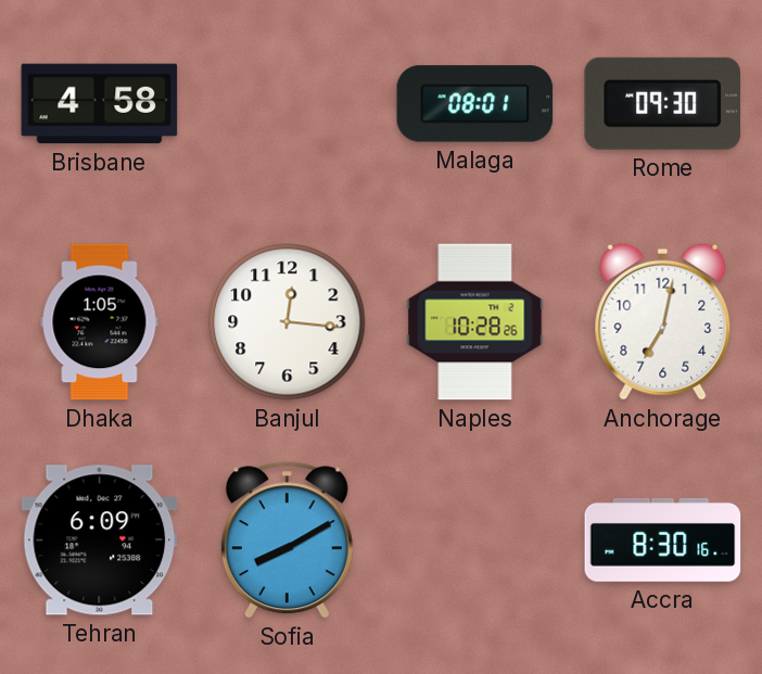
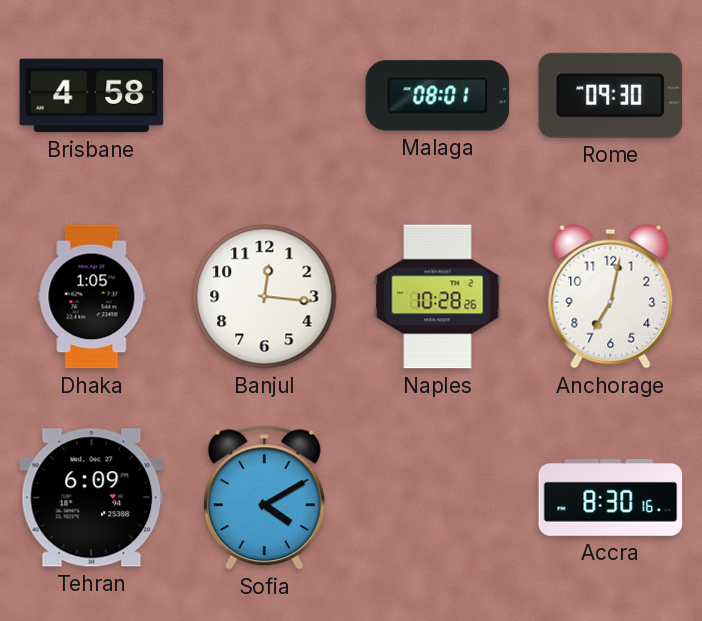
Sofia: 8:10 -> 4:10 (264, 498)
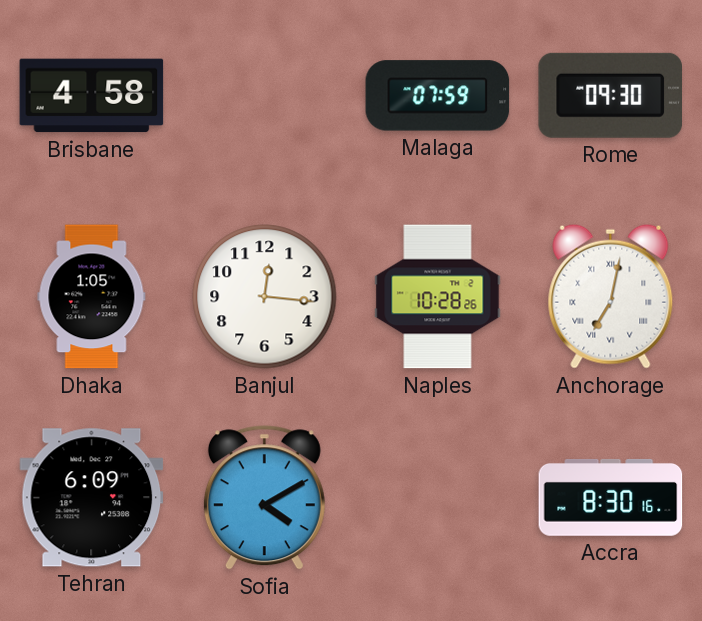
Malaga: 08:01 -> 07:59 (438, 96)
Anchorage numerals: Arabic -> Roman (611, 296)
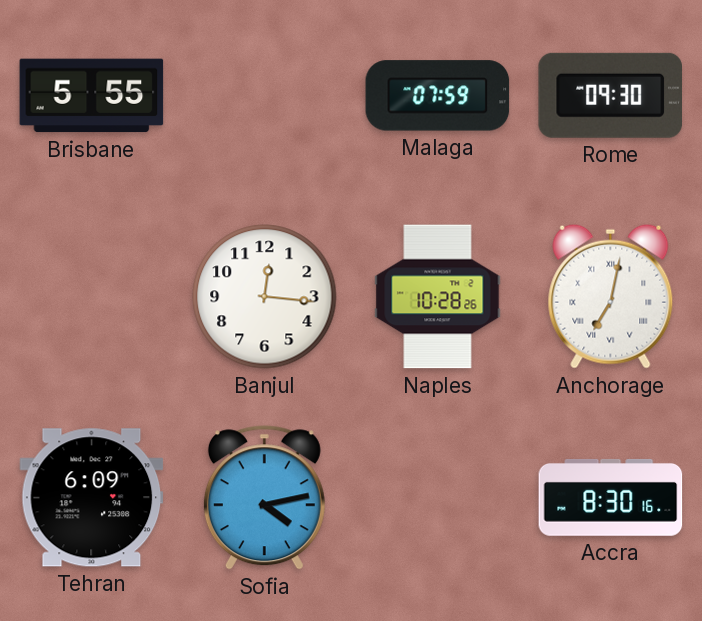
Brisbane: 4:58 -> 5:55 (92, 96)
Dhaka: 1:05 -> none (92, 297)
Sofia: 4:10 -> 4:13 (264, 498)
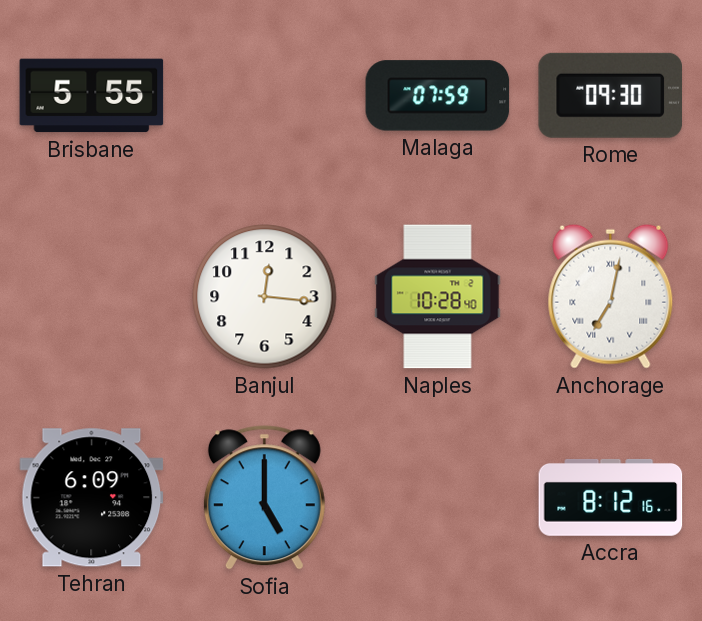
Naples: 10:28:26 -> 10:28:40 (438, 297)
Sofia: 4:13 -> 5:00 (264, 498)
Accra: 8:30 -> 8:12 (611, 497)
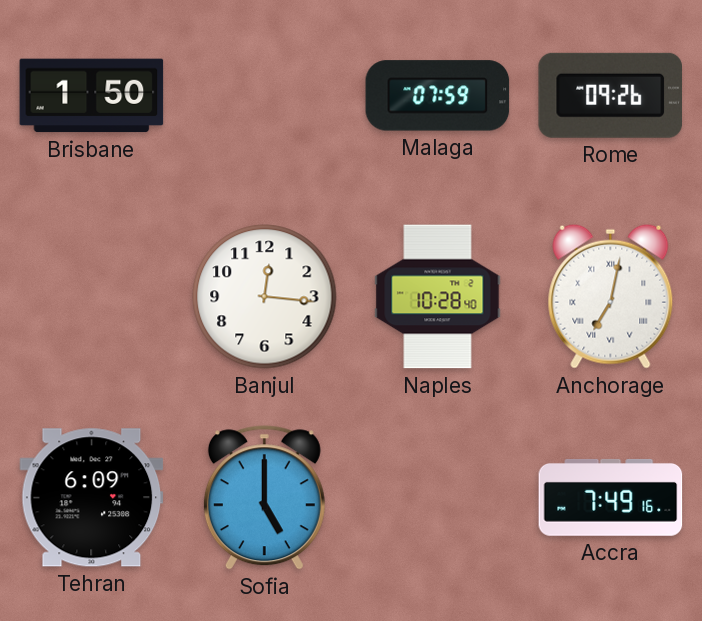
Brisbane: 5:55 -> 1:50 (92, 96)
Rome: 09:30 -> 09:26 (610, 95)
Accra: 8:12 -> 7:49 (611, 497)
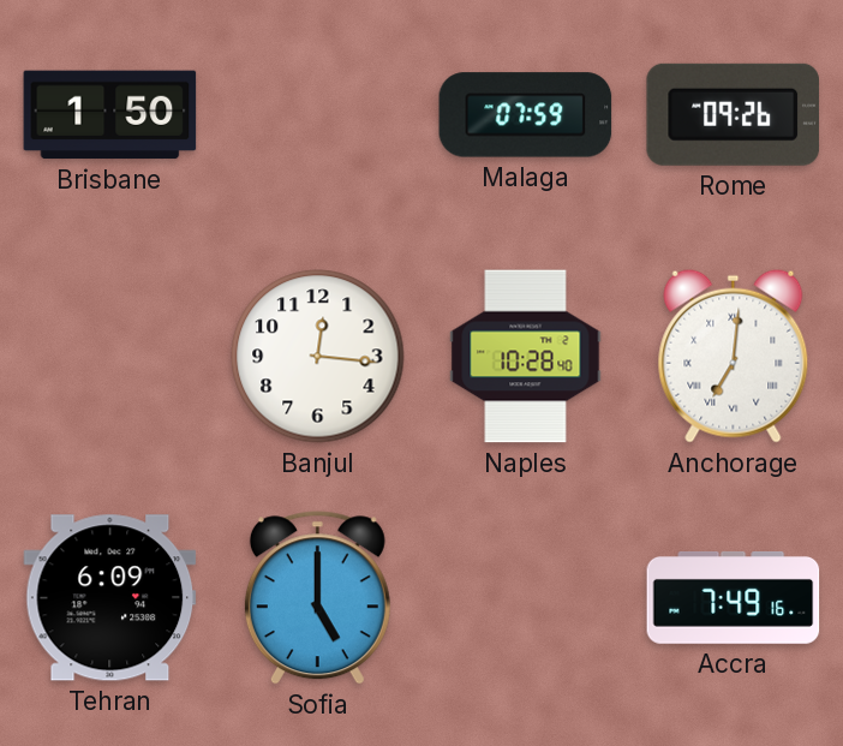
Anchorage: 7:02 -> 7:01 (734, 356)
